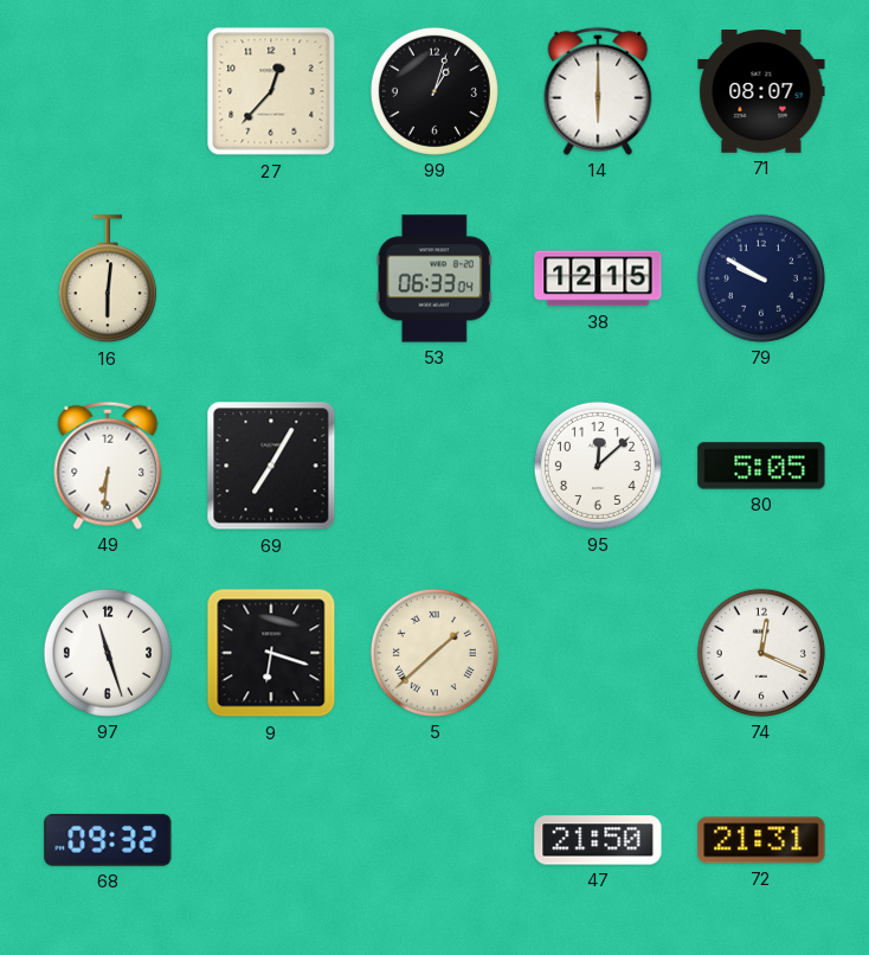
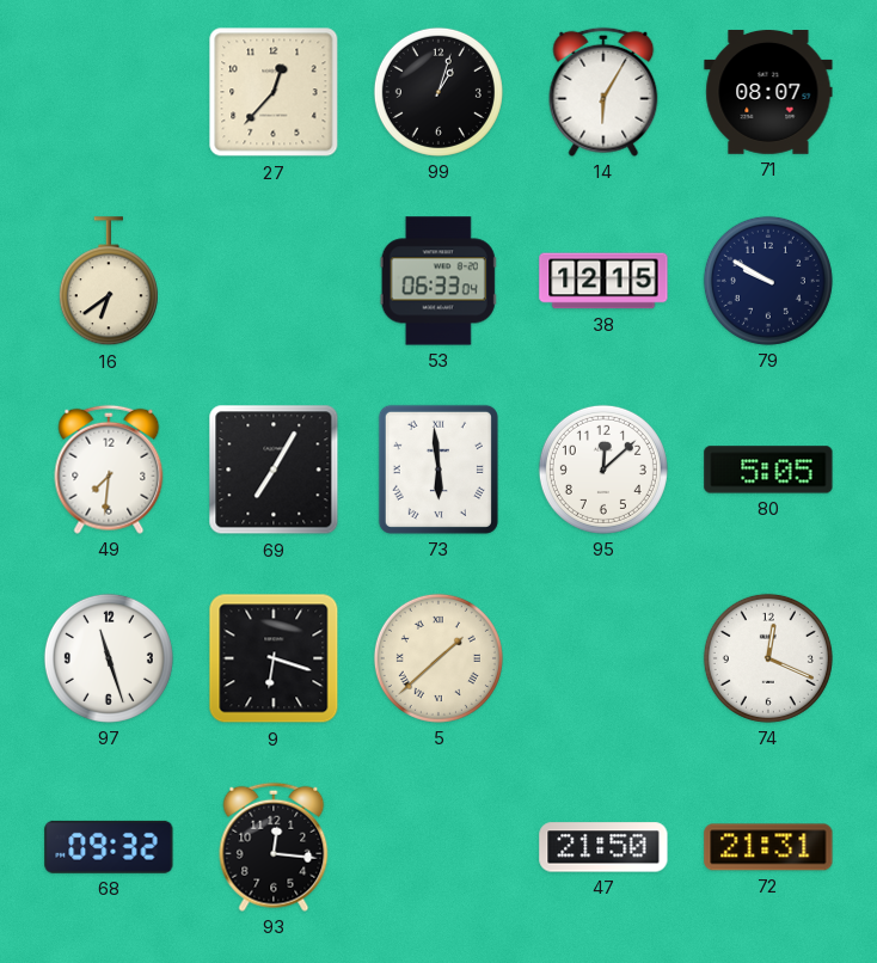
14: 6:00 -> 6:05 (603, 92)
16: 6:01 -> 6:39 (109, 282)
49: 6:31 -> 7:31 (109, 470)
73: none -> 5:59 (438, 470)
93: none -> 12:16 (274, 847)
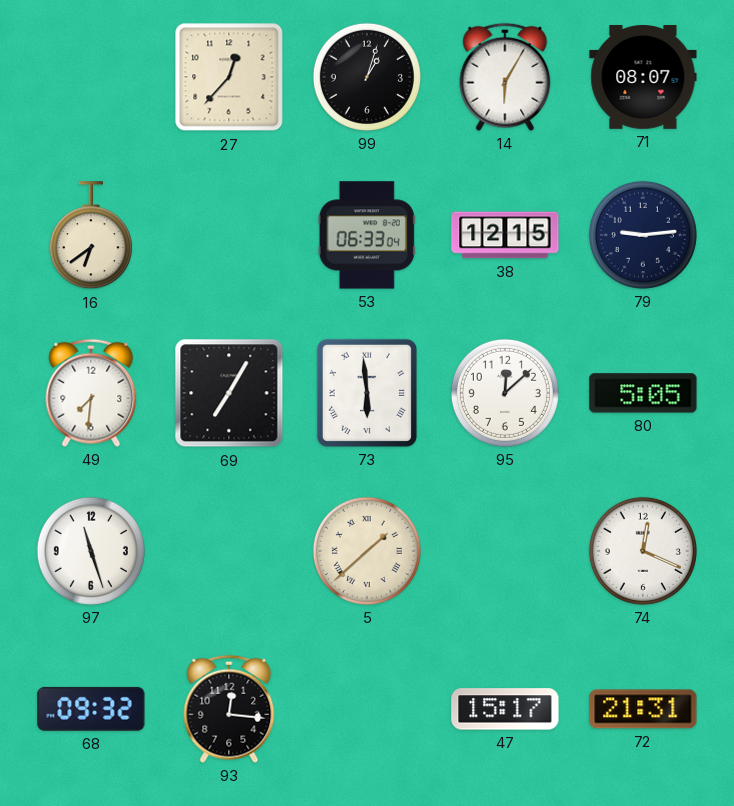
79: 9:50 -> 9:14 (643, 235)
9: 6:18 -> none (274, 658)
47: 21:50 -> 15:17 (505, 709)
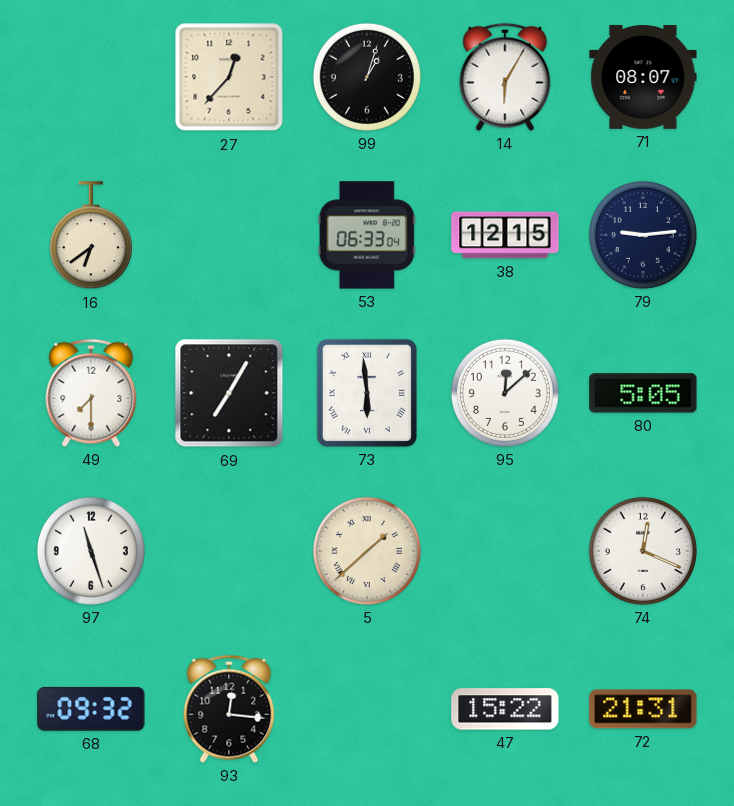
49: 7:31 -> 7:30 (91, 393)
47: 15:17 -> 15:22 (505, 709)
